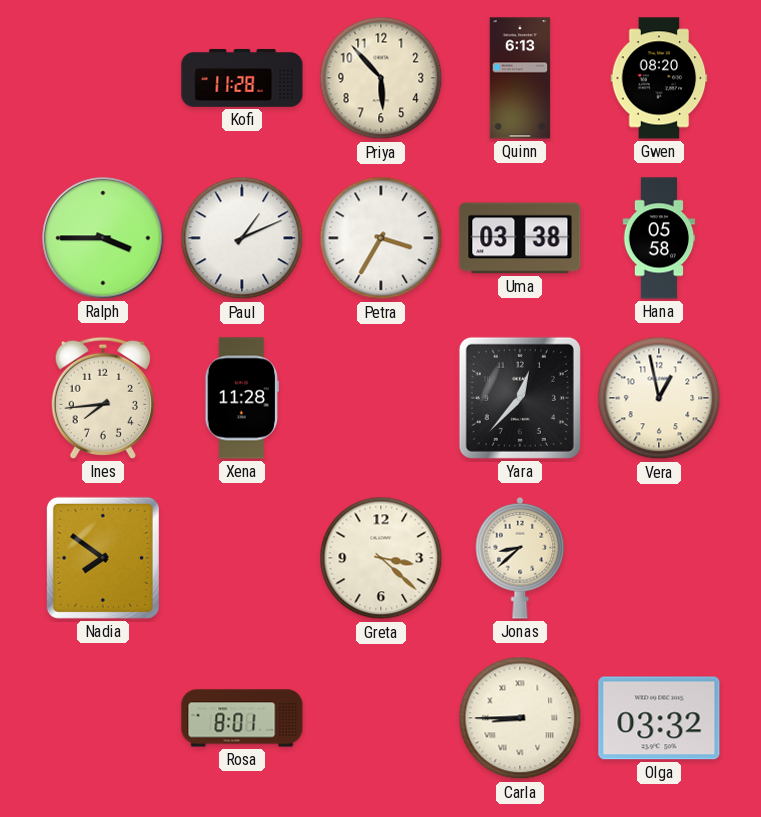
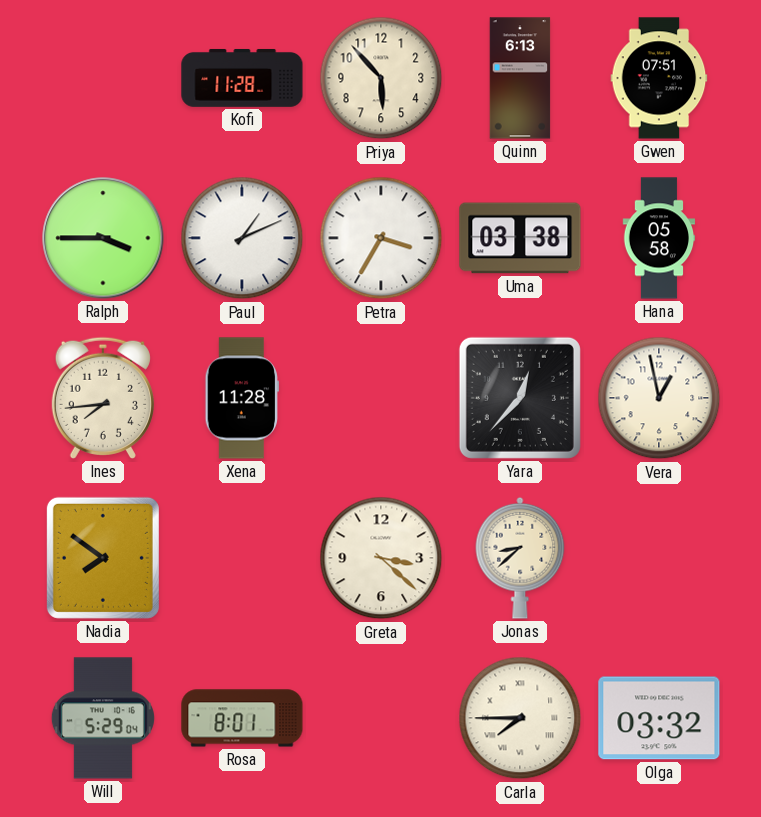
Gwen: 08:20 -> 07:51 (659, 78)
Will: none -> 5:29 (103, 718)
Carla: 8:45 -> 7:45 (520, 718)
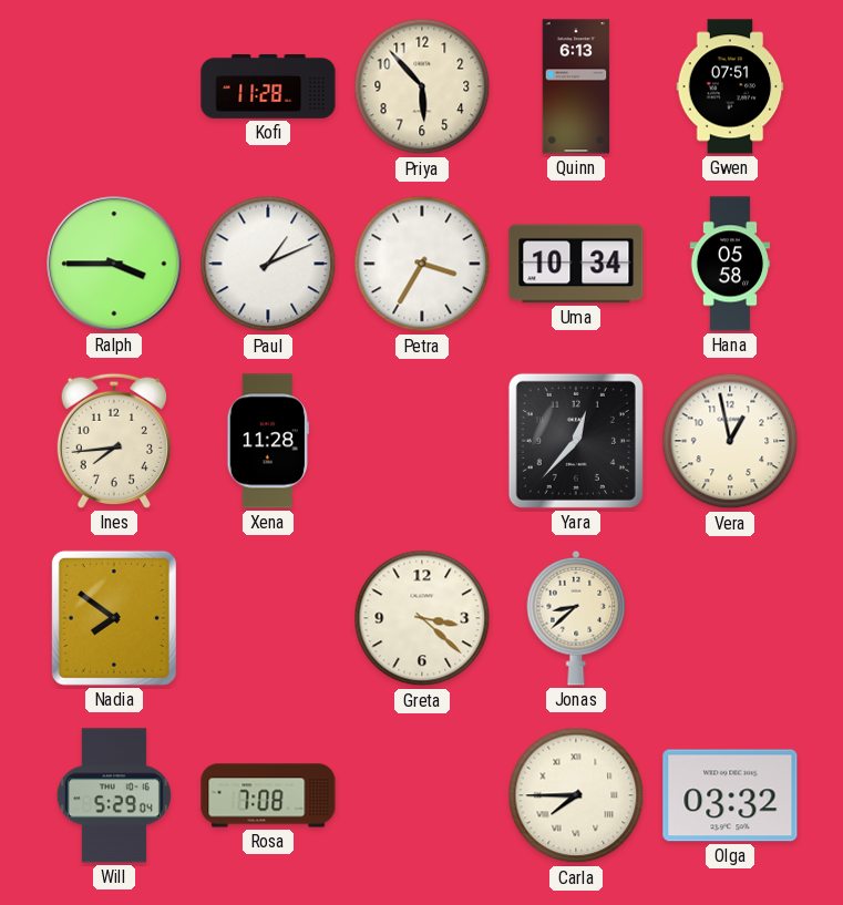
Uma: 03:38 -> 10:34 (576, 264)
Rosa: 8:01 -> 7:08 (268, 795)
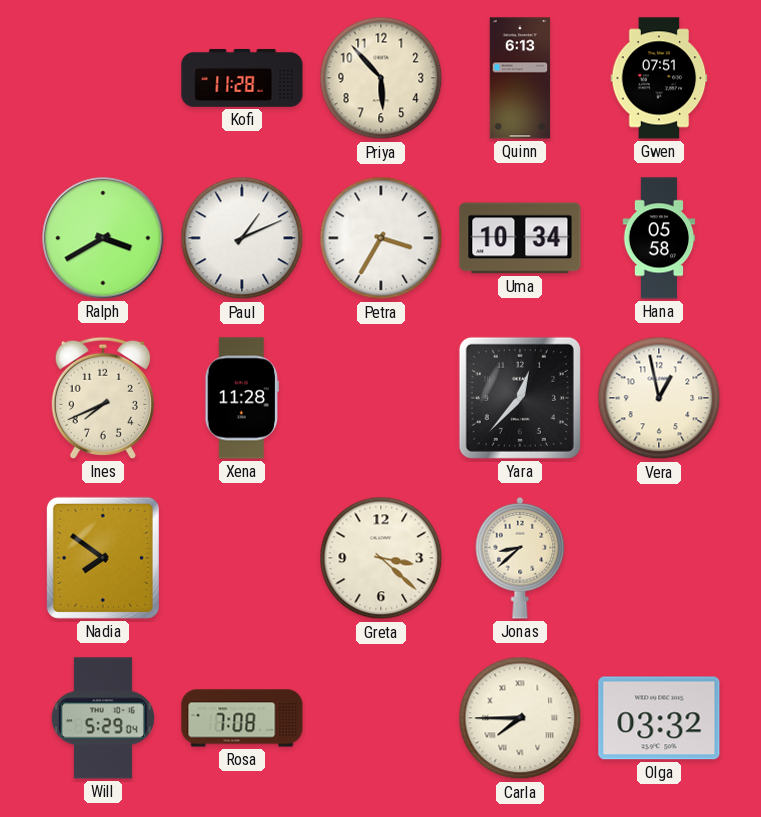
Ralph: 3:45 -> 3:40 (103, 238)
Ines: 7:44 -> 7:41 (103, 398)
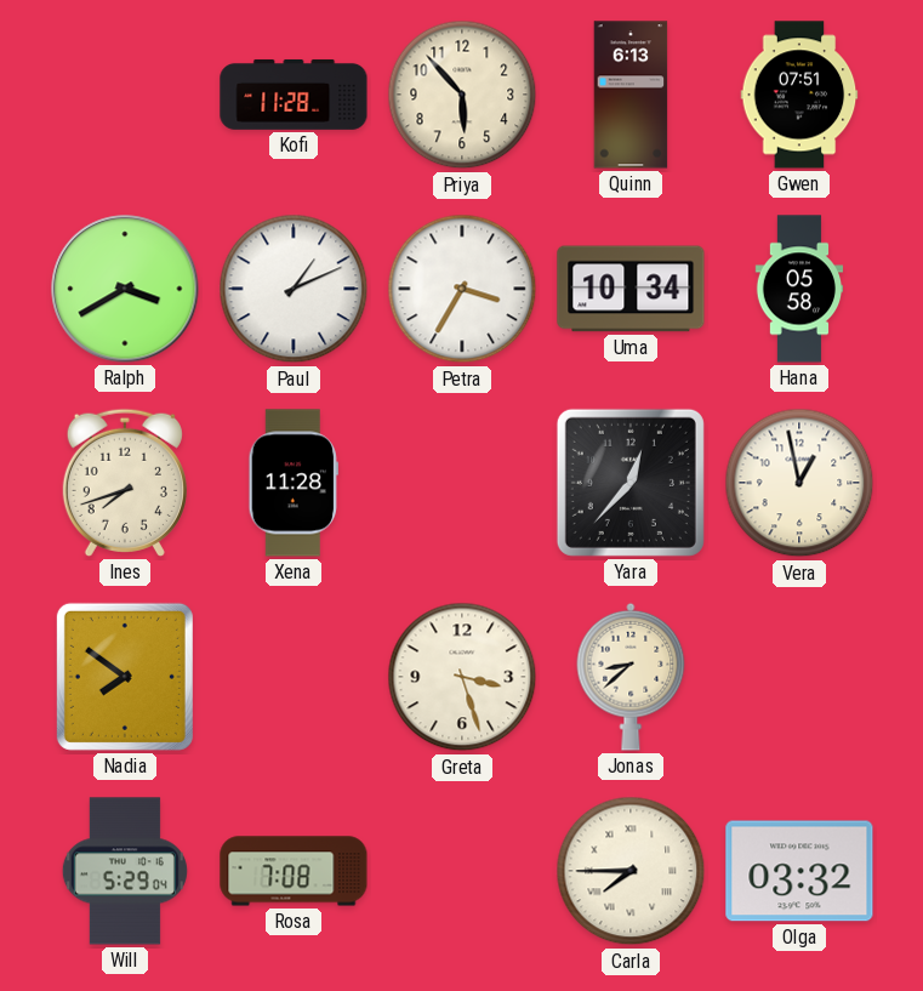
Ines: 7:41 -> 7:42 (125, 483)
Greta: 3:22 -> 3:27 (462, 677)
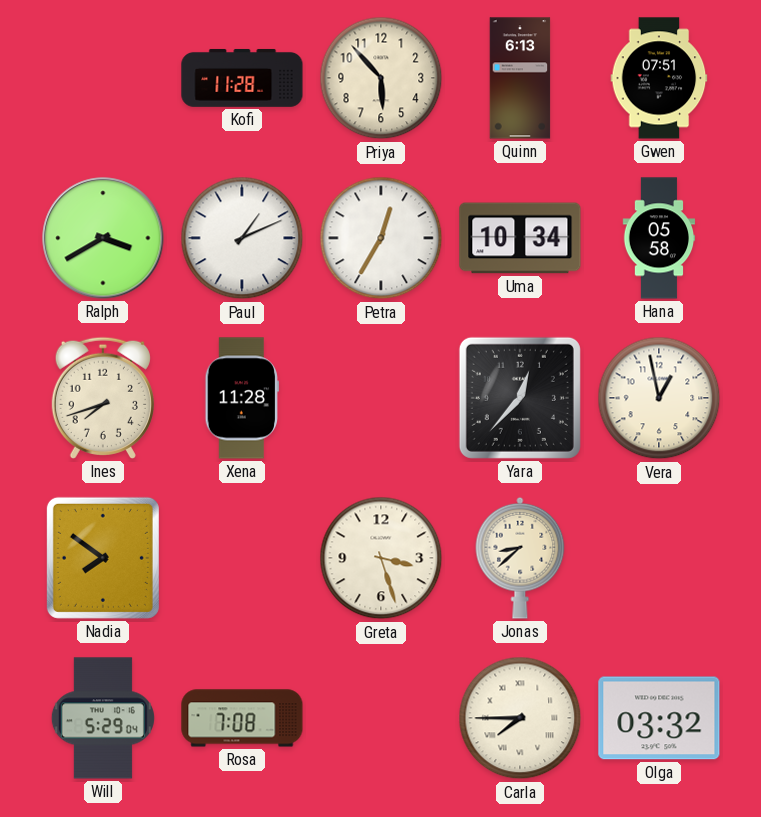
Petra: 3:35 -> 12:35 (381, 238)
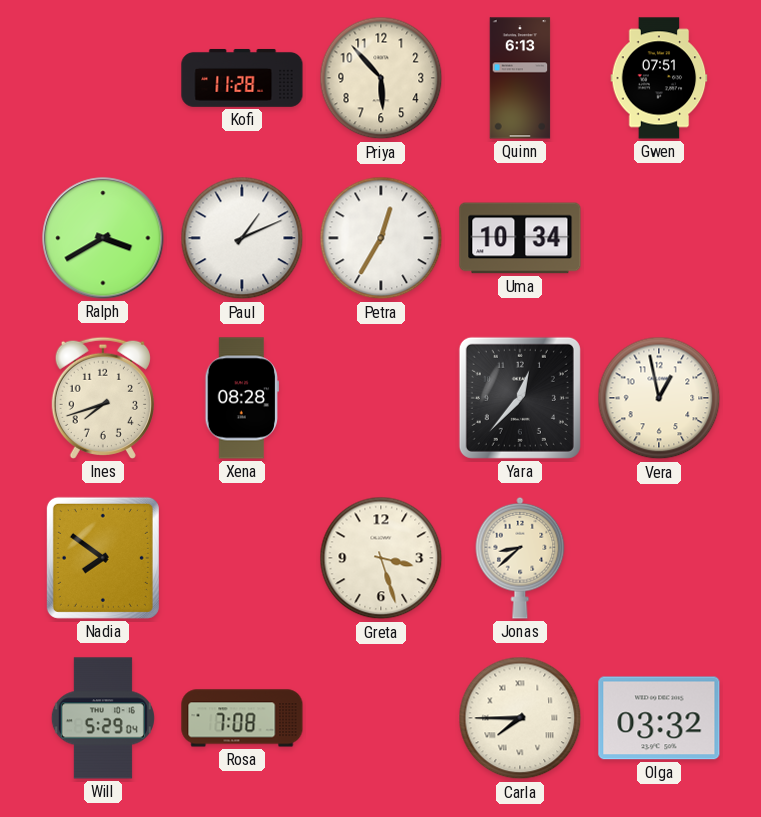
Hana: 05:58 -> none (659, 238)
Xena: 11:28 -> 08:28 (241, 398)
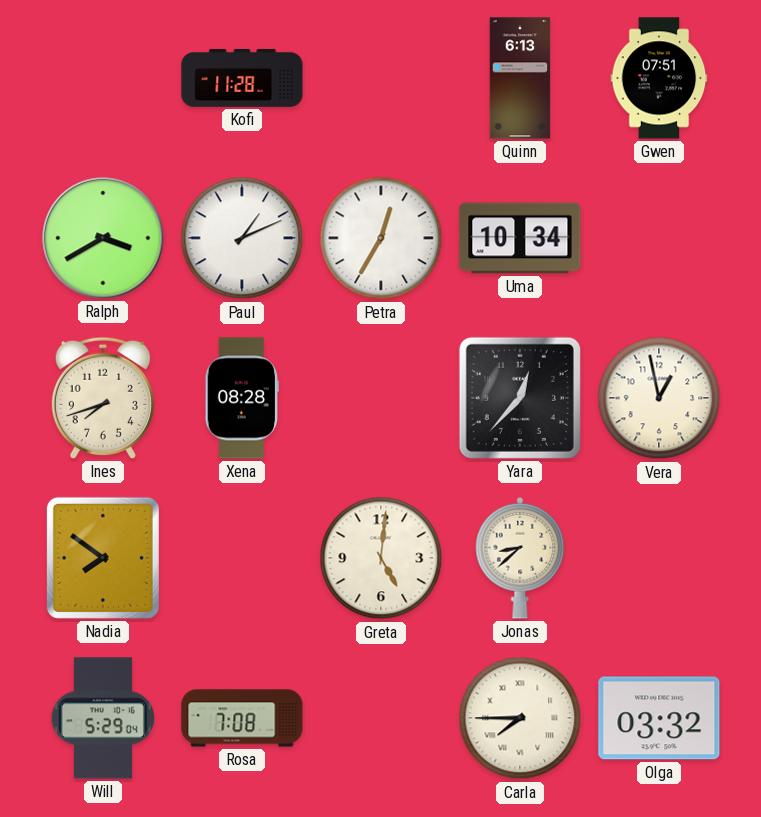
Priya: 5:53 -> none (381, 78)
Greta: 3:27 -> 5:01 (381, 558)
